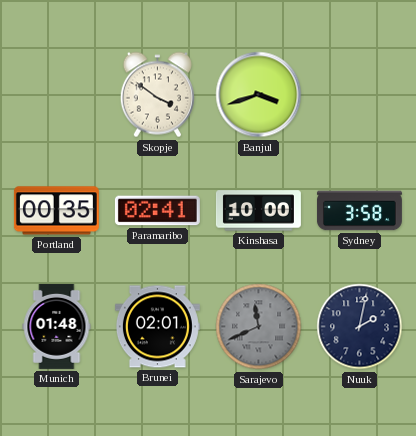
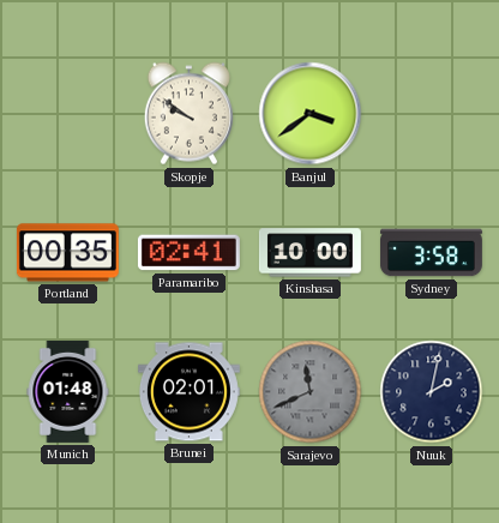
Skopje: 3:51 -> 9:51 (188, 114)
Banjul: 3:42 -> 3:39 (311, 114)
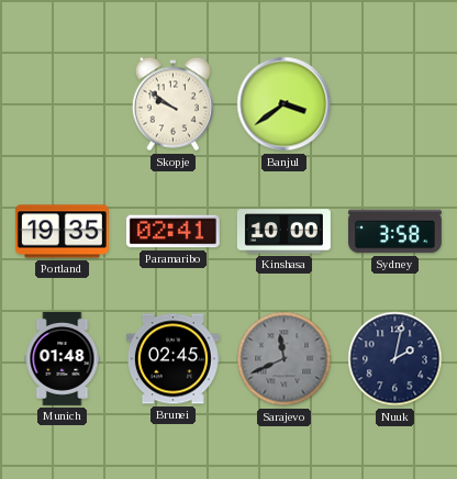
Portland: 00:35 -> 19:35 (62, 232)
Brunei: 02:01 -> 02:45 (172, 359)
